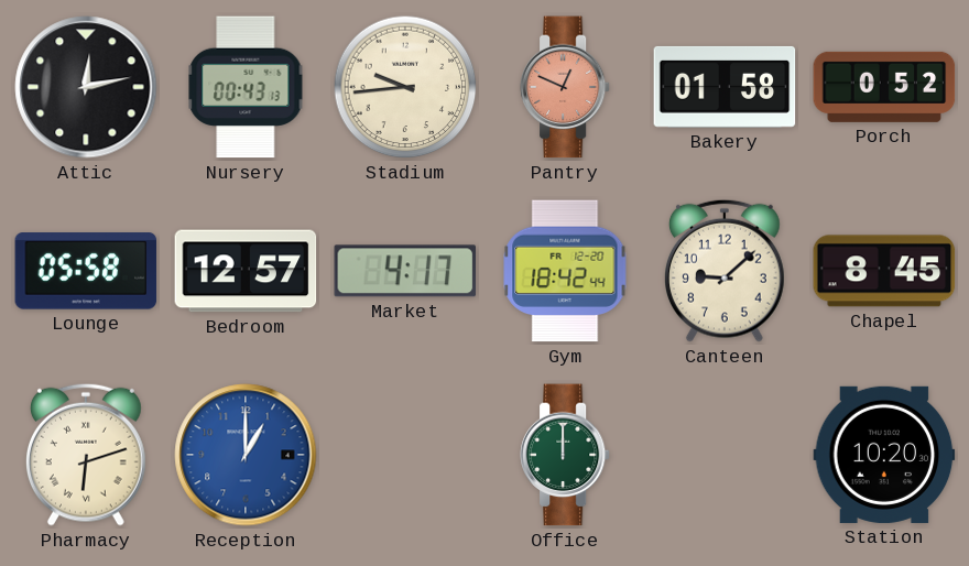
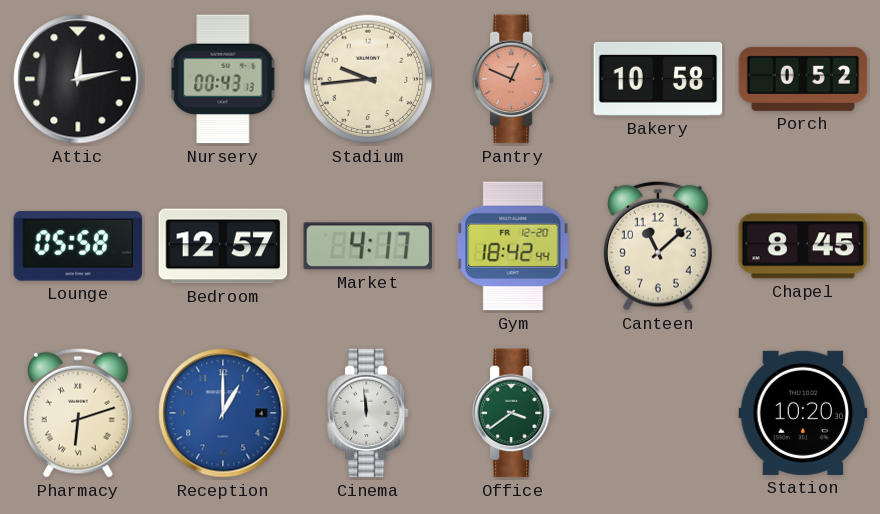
Bakery: 01:58 -> 10:58 (658, 79)
Canteen: 9:08 -> 11:08 (658, 246)
Cinema: none -> 11:59 (368, 413)
Office: 12:00 -> 3:39 (513, 413)
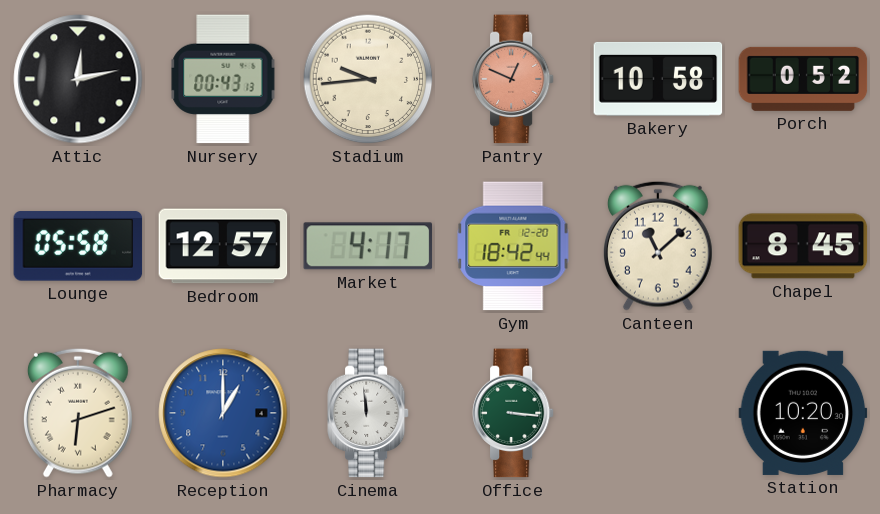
Office: 3:39 -> 3:16 (513, 413)
